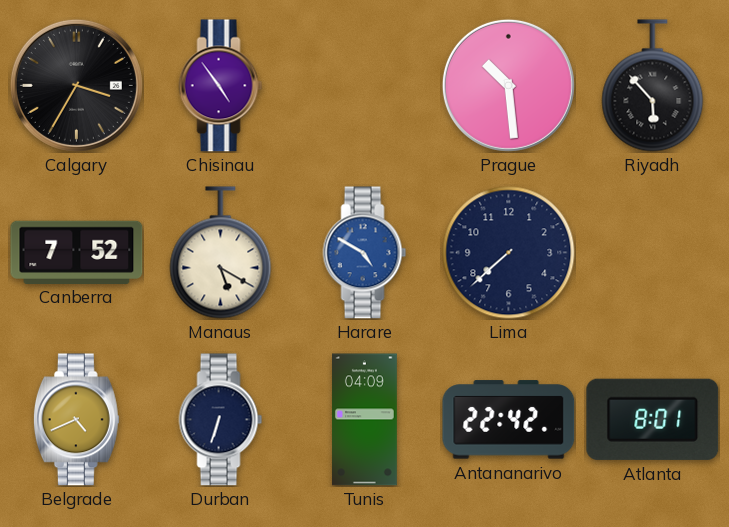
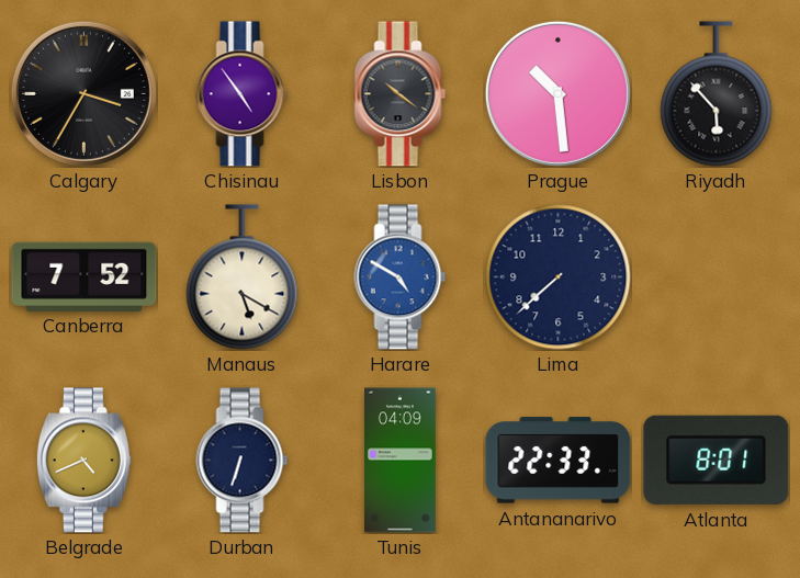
Lisbon: none -> 10:21 (401, 94)
Antananarivo: 22:42 -> 22:33 (559, 461)
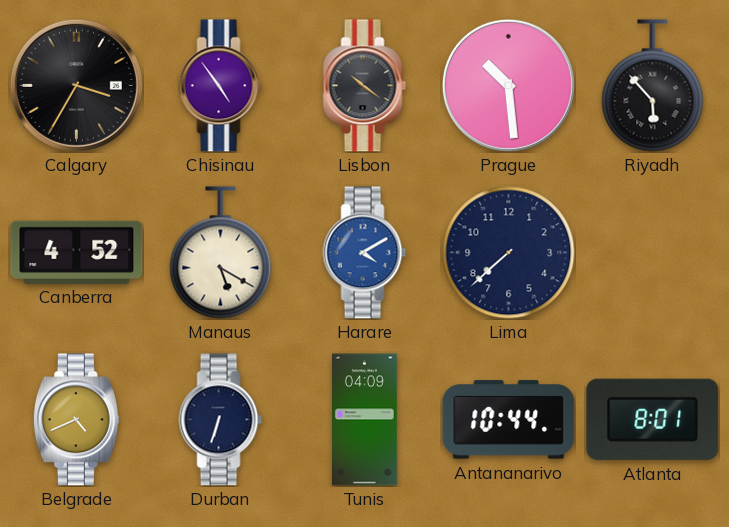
Canberra: 7:52 -> 4:52 (77, 252)
Harare: 4:50 -> 4:10 (365, 253)
Antananarivo: 22:33 -> 10:44 (509, 420)
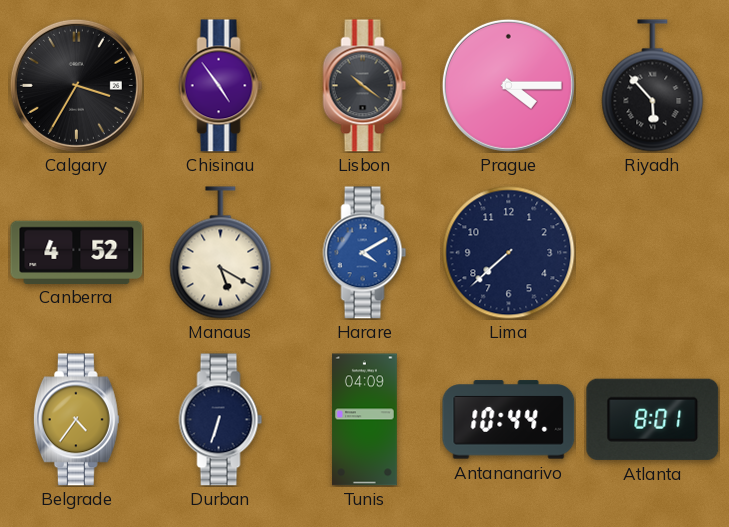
Prague: 10:29 -> 4:15 (508, 85)
Belgrade: 4:41 -> 4:36 (76, 420)
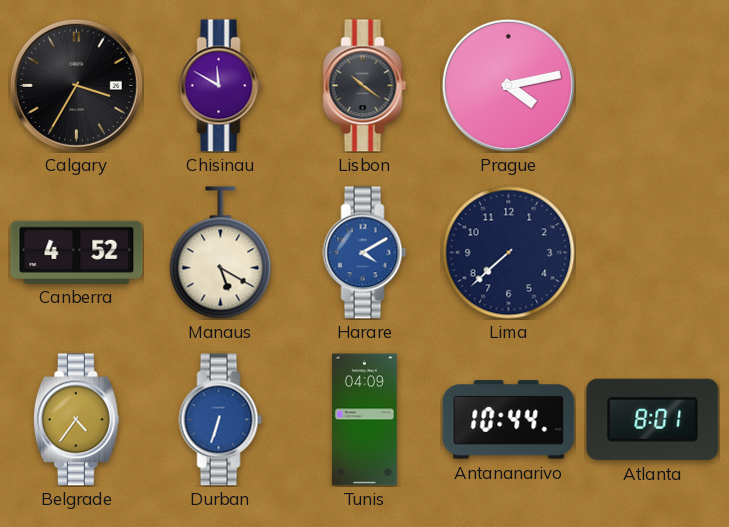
Chisinau: 4:54 -> 11:50 (221, 86)
Prague: 4:15 -> 4:13 (508, 85)
Riyadh: 5:53 -> none (653, 86)
Durban dial: navy -> blue (221, 420)
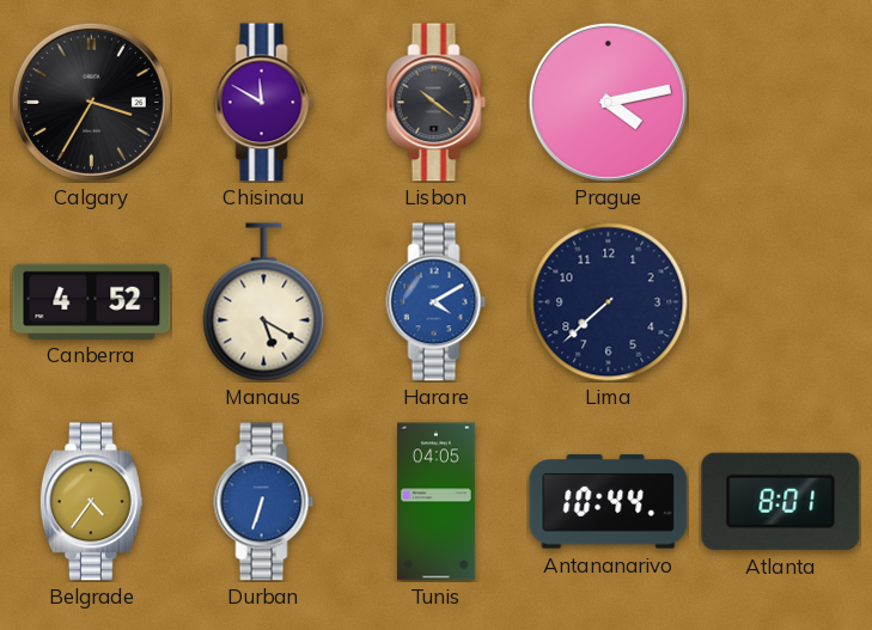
Tunis: 04:09 -> 04:05 (437, 502)
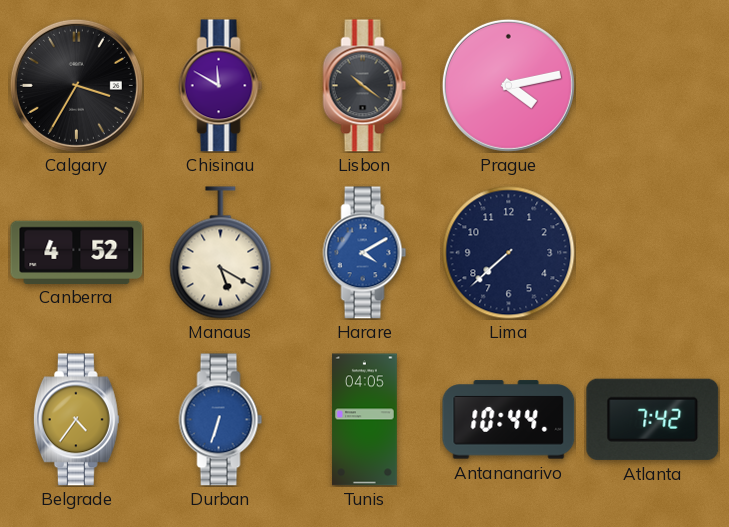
Atlanta: 8:01 -> 7:42 (653, 419)
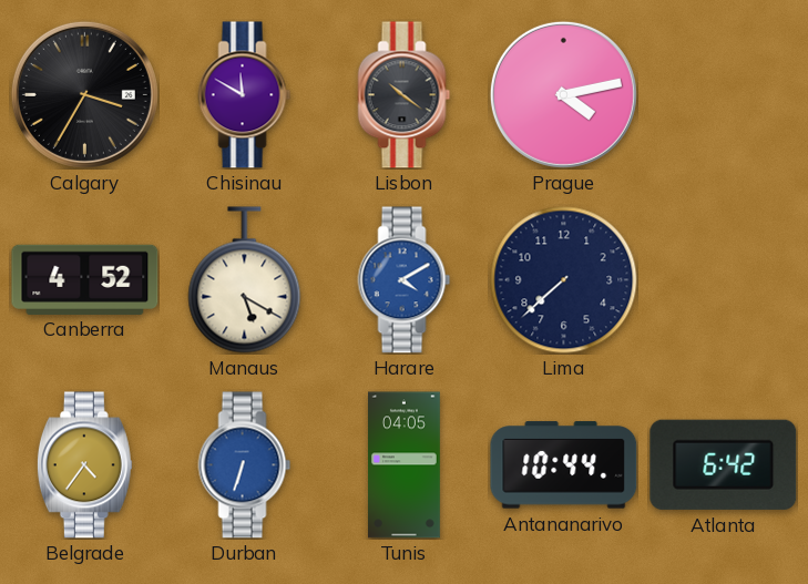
Atlanta: 7:42 -> 6:42 (724, 464)
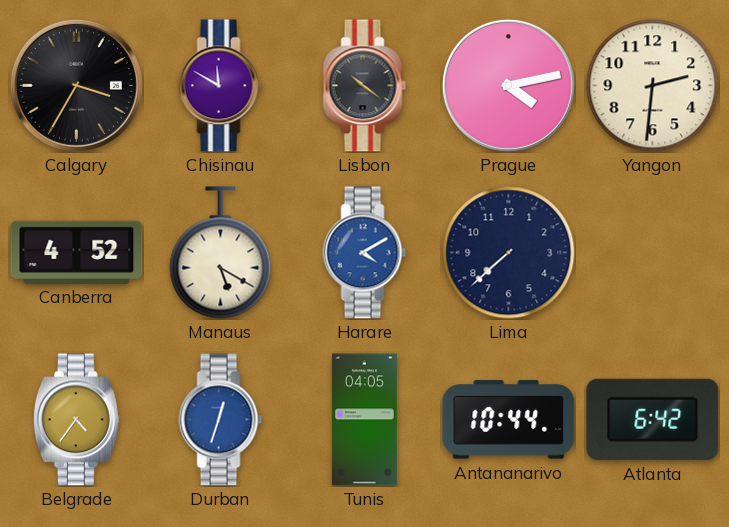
Yangon: none -> 2:31 (653, 86)
Durban: 6:33 -> 12:33 (221, 420)
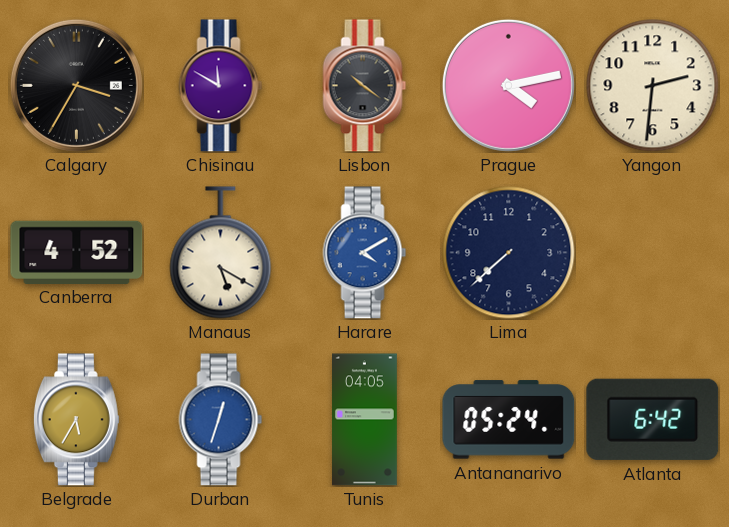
Belgrade: 4:36 -> 5:35 (76, 420)
Antananarivo: 10:44 -> 05:24 (509, 420)
